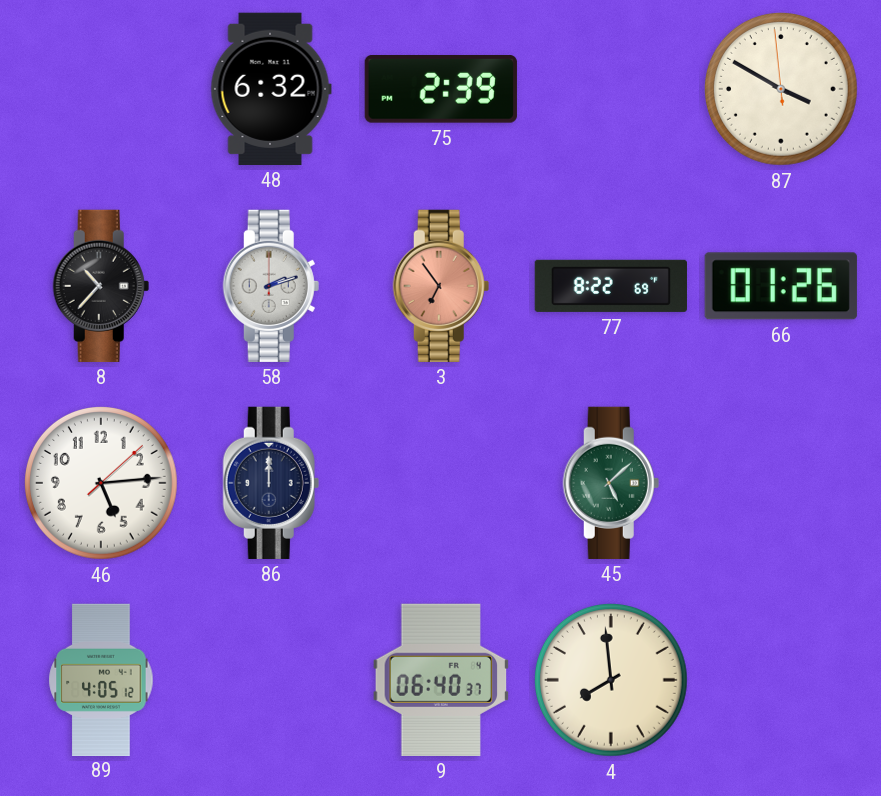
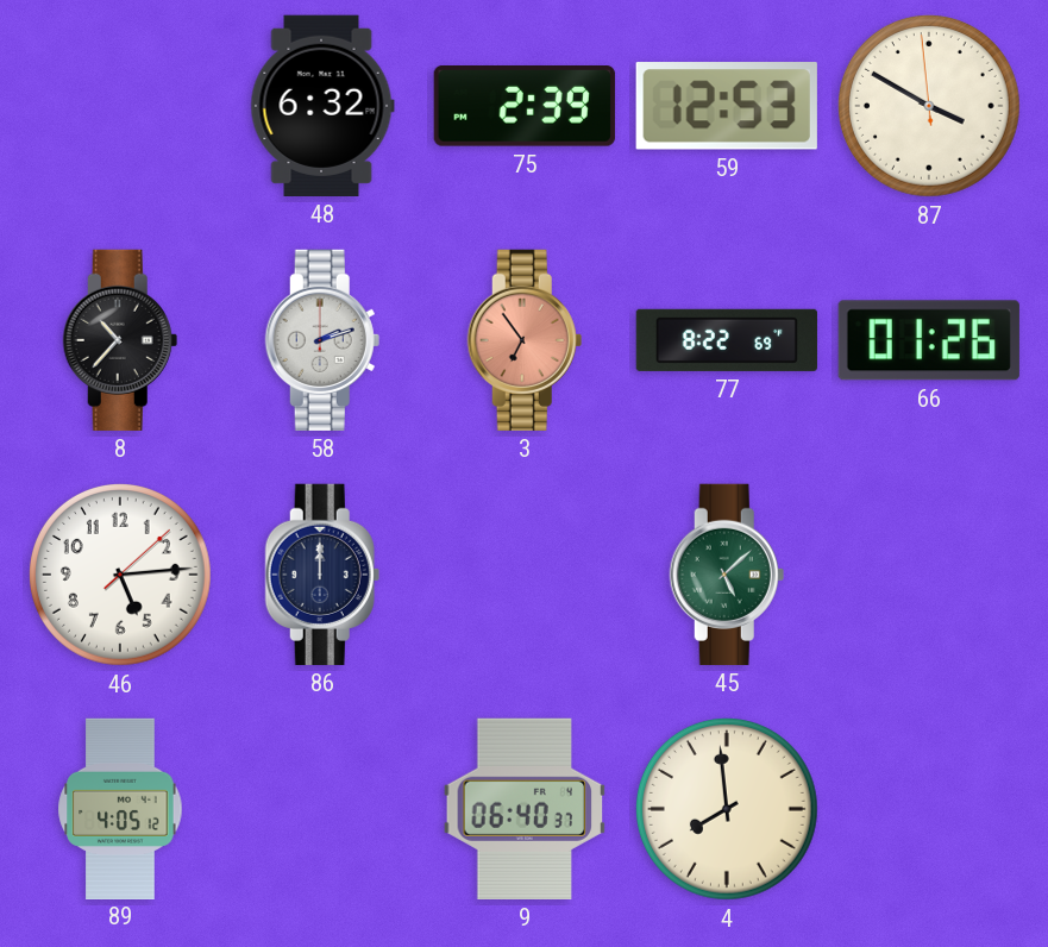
59: none -> 12:53 (727, 106)
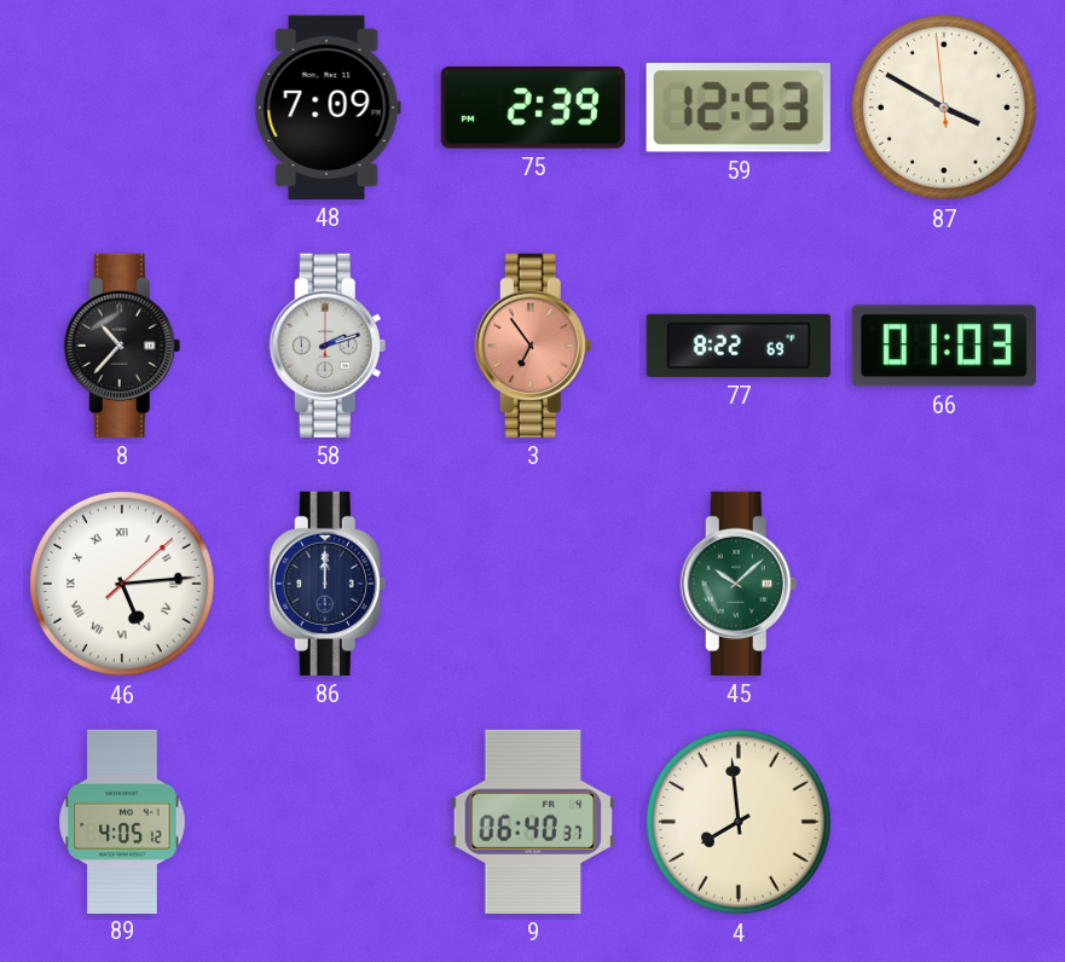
48: 6:32 -> 7:09 (328, 108)
66: 01:26 -> 01:03 (944, 346)
46 numerals: Arabic -> Roman (122, 584)
45: 5:08 -> 10:08 (739, 584)
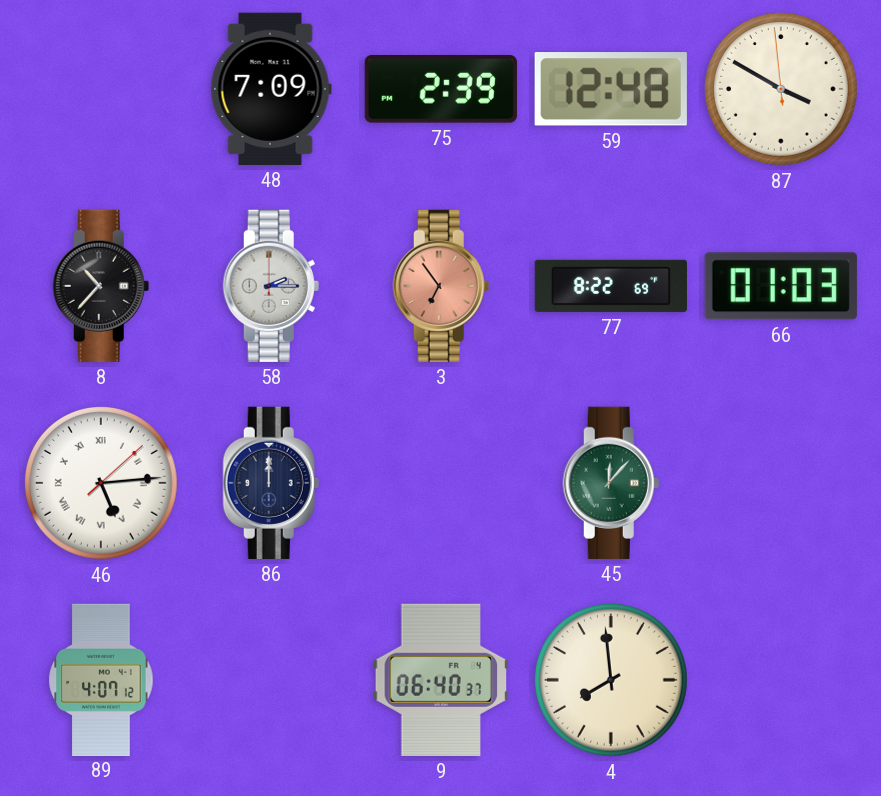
59: 12:53 -> 12:48 (611, 89)
58: 2:12 -> 2:15 (271, 286)
45: 10:08 -> 12:07 (611, 483)
89: 4:05 -> 4:07 (101, 679)
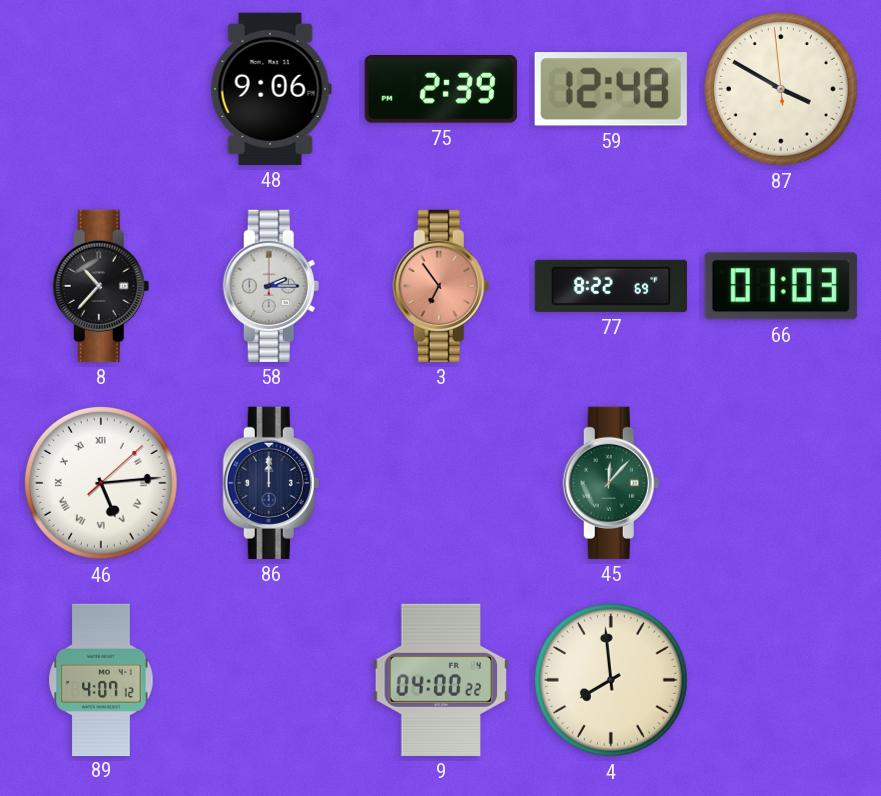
48: 7:09 -> 9:06 (271, 89)
9: 06:40 -> 04:00 (441, 680)
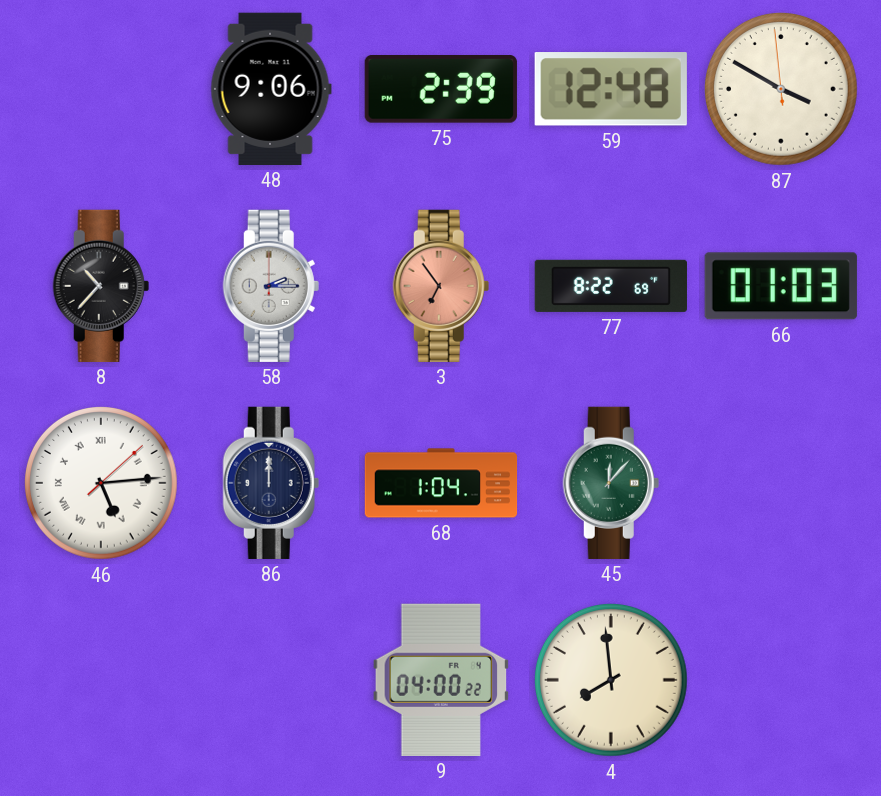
68: none -> 1:04 (441, 483)
89: 4:07 -> none (101, 679)
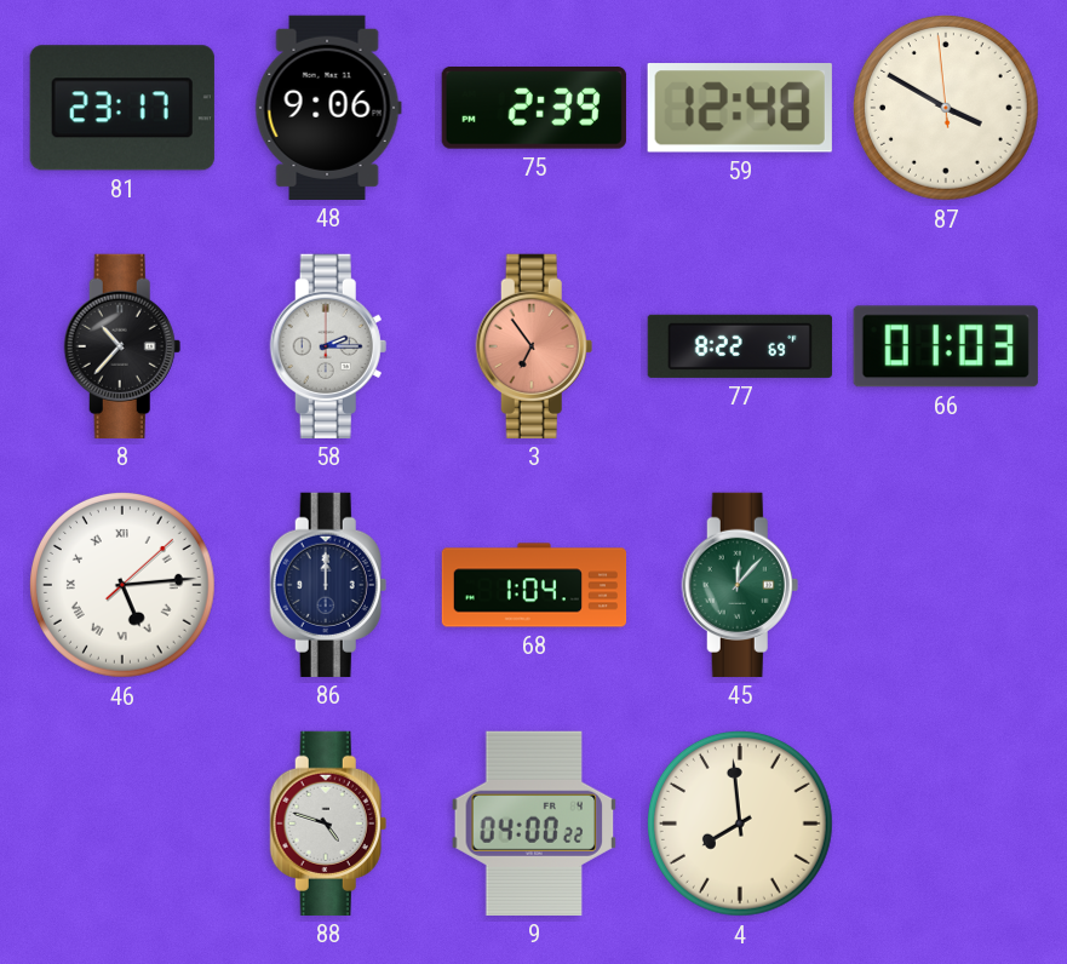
81: none -> 23:17 (122, 108)
88: none -> 4:48 (328, 824)
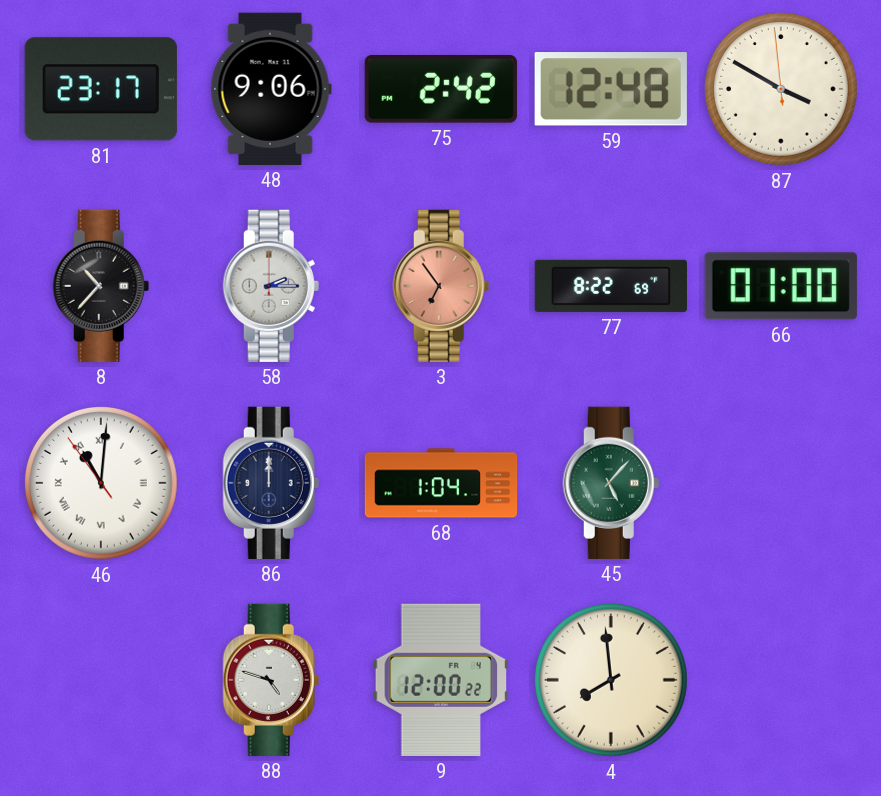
75: 2:39 -> 2:42 (441, 90)
66: 01:03 -> 01:00 (781, 286)
46: 5:14 -> 11:00 (101, 483)
45: 12:07 -> 5:07 (611, 483)
9: 04:00 -> 12:00 (441, 680)
